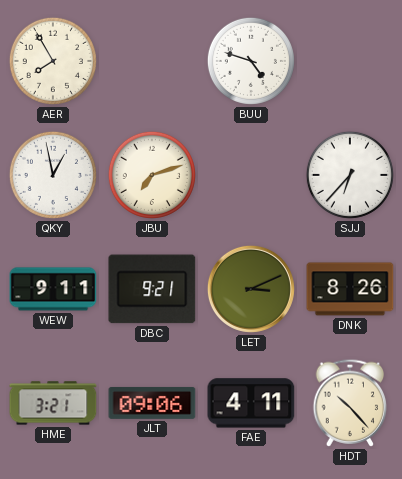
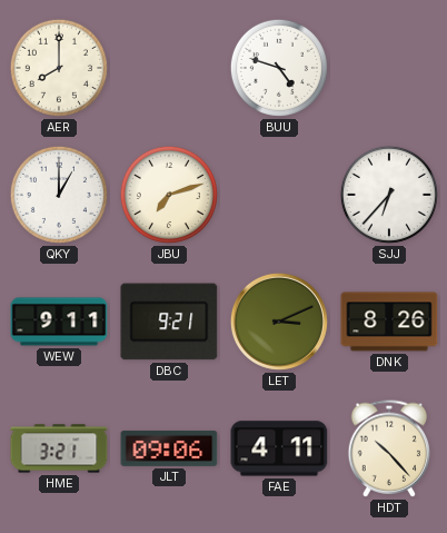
AER: 7:55 -> 8:00 (59, 68)
QKY: 12:58 -> 1:00 (59, 195)
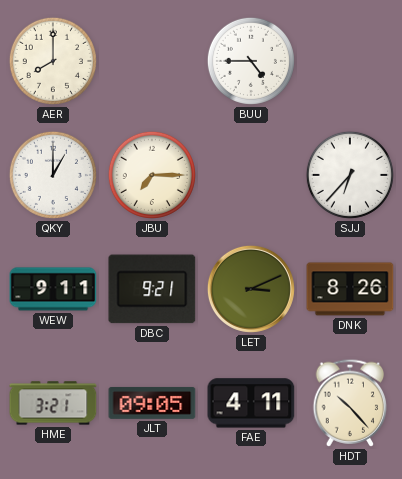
BUU: 4:48 -> 4:45 (251, 61)
JBU: 7:12 -> 7:15 (152, 175)
JLT: 09:06 -> 09:05 (152, 403)
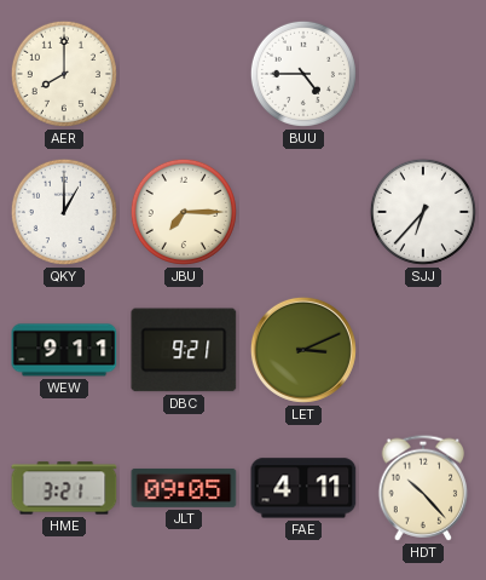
DNK: 8:26 -> none (350, 289)
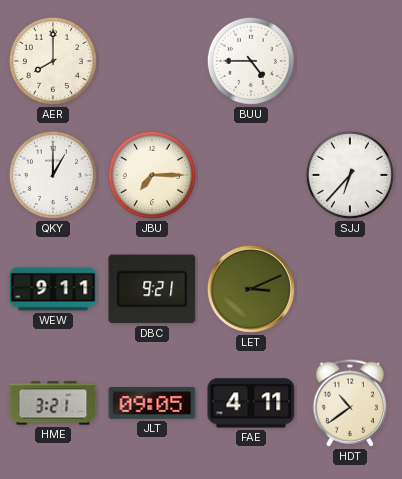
HDT: 10:23 -> 10:39 (350, 403)
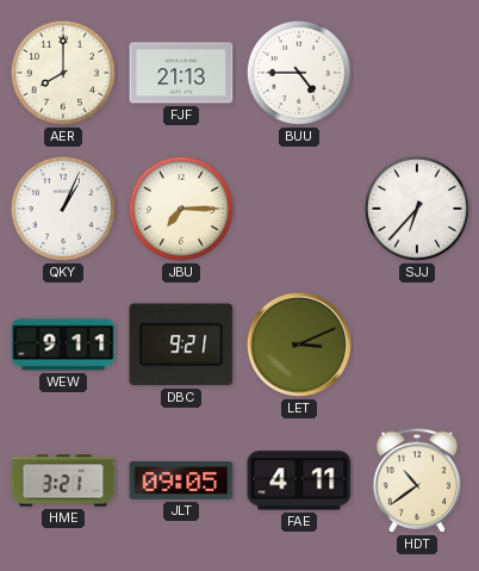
FJF: none -> 21:13 (181, 73)
QKY: 1:00 -> 1:04 (63, 209)
